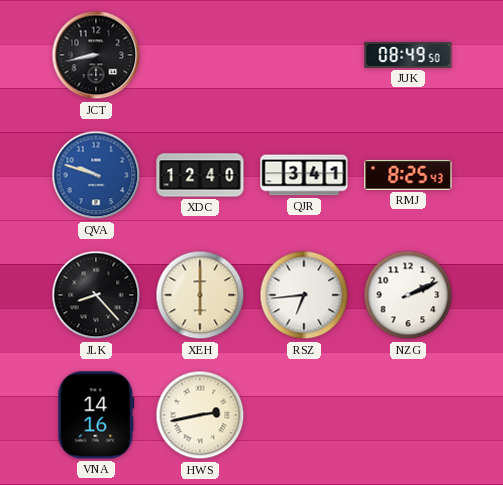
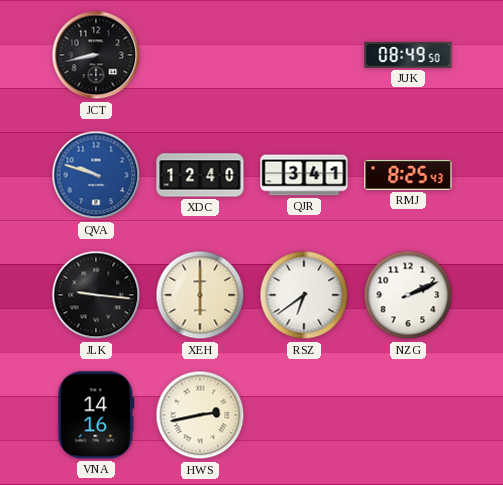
JLK: 8:23 -> 9:16 (96, 295)
RSZ: 6:44 -> 6:39 (304, 295)
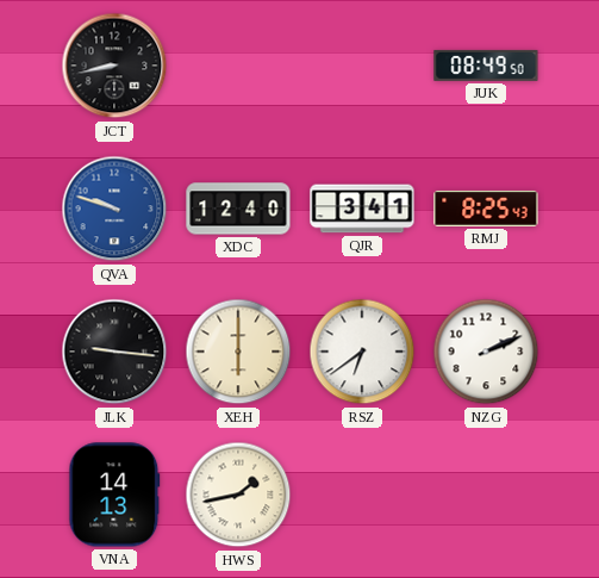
VNA: 14:16 -> 14:13 (114, 495)
HWS: 2:43 -> 1:43 (238, 495)
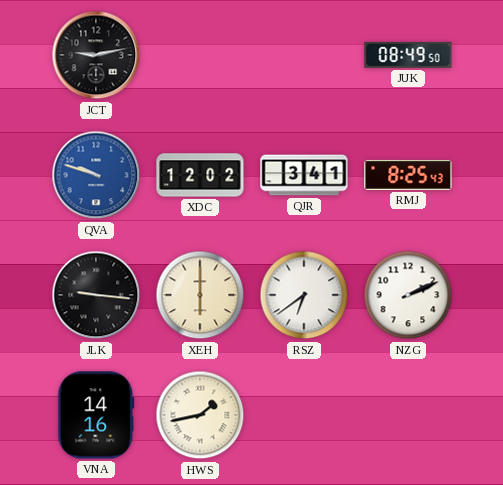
JCT: 8:43 -> 9:13 (96, 55)
XDC: 12:40 -> 12:02 (200, 175)
VNA: 14:13 -> 14:16 (96, 415)
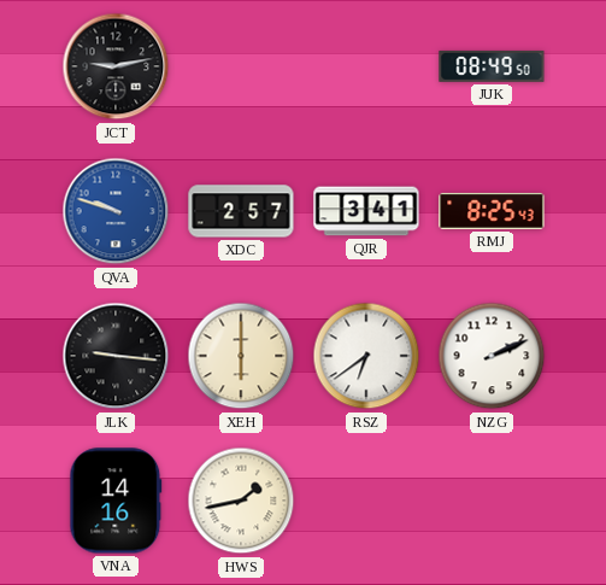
XDC: 12:02 -> 2:57 (241, 211)
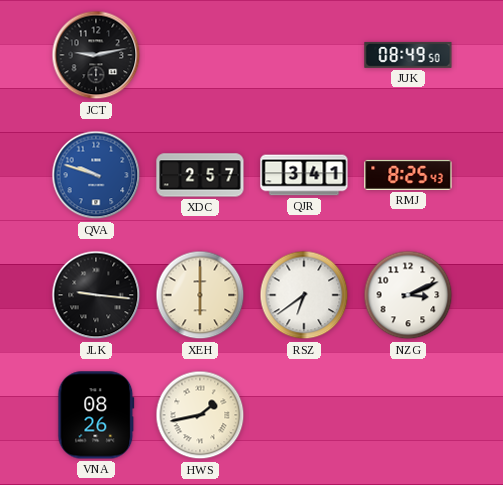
NZG: 2:11 -> 3:11 (408, 295)
VNA: 14:16 -> 08:26 (96, 415)
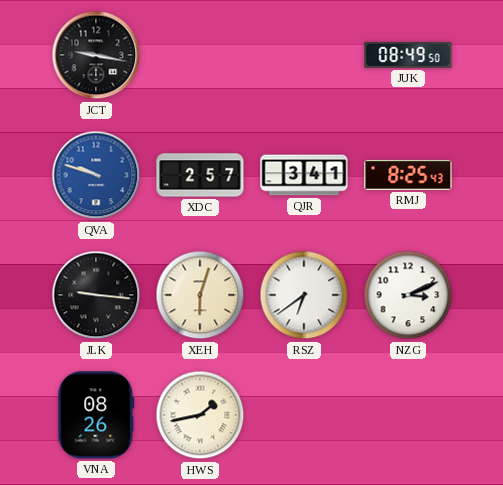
JCT: 9:13 -> 9:17 (96, 55)
XEH: 6:00 -> 6:03 (200, 295)
